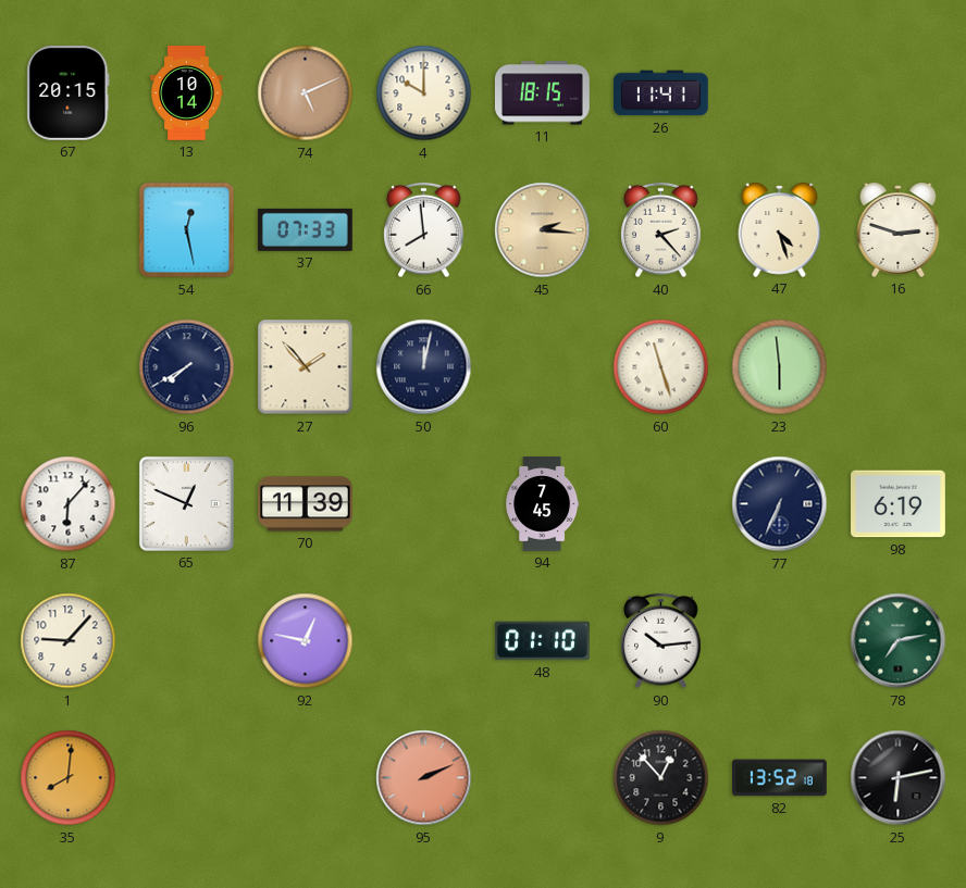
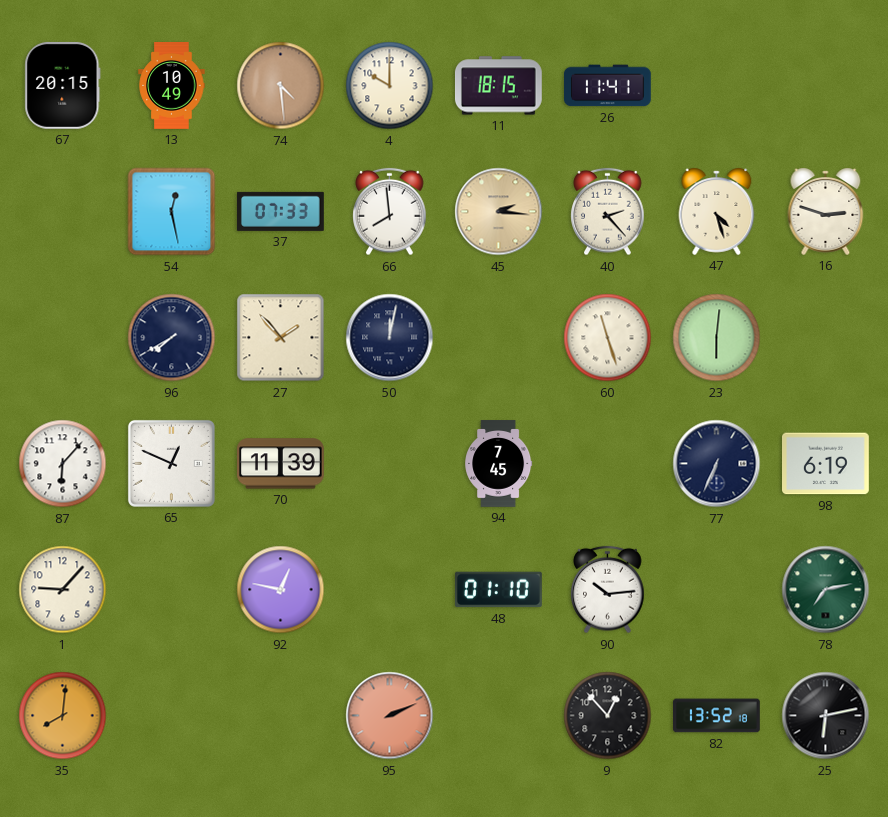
13: 10:14 -> 10:49 (172, 86)
74: 5:11 -> 4:29 (281, 86)
23: 5:59 -> 6:01 (717, 338)
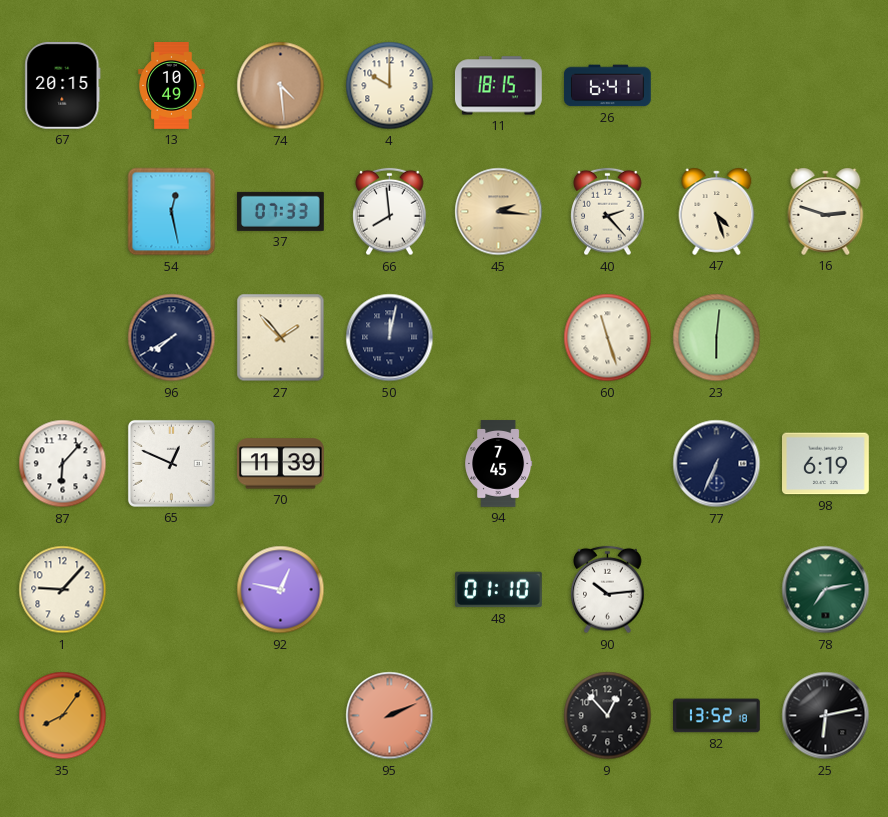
26: 11:41 -> 6:41 (607, 86)
35: 8:01 -> 8:06 (63, 716)
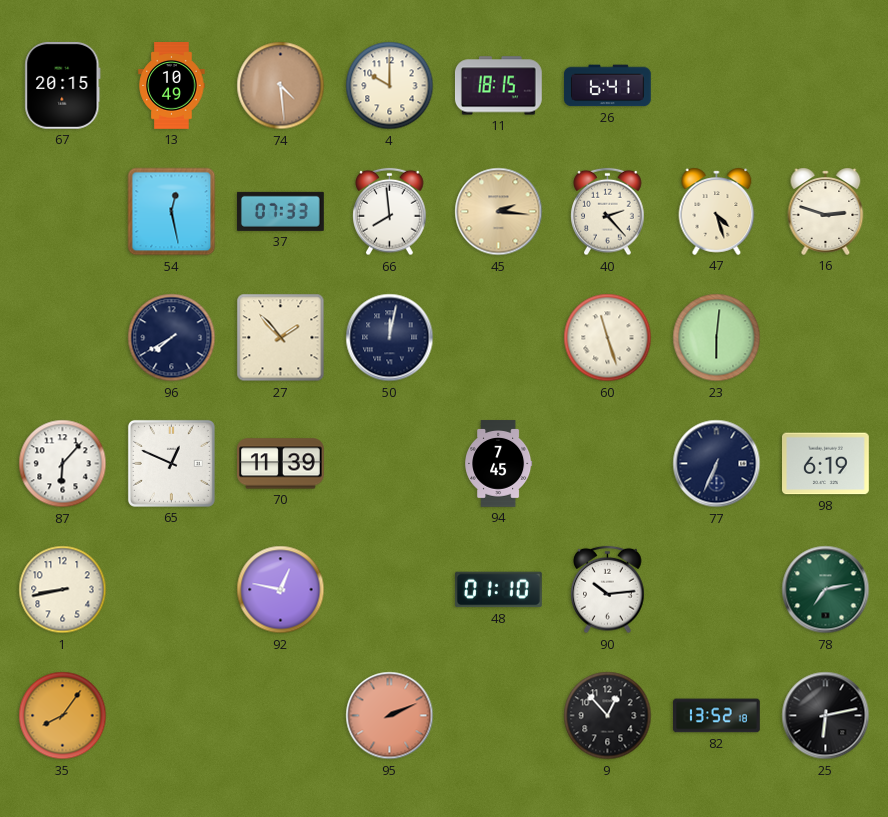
1: 9:07 -> 8:43 (63, 590)
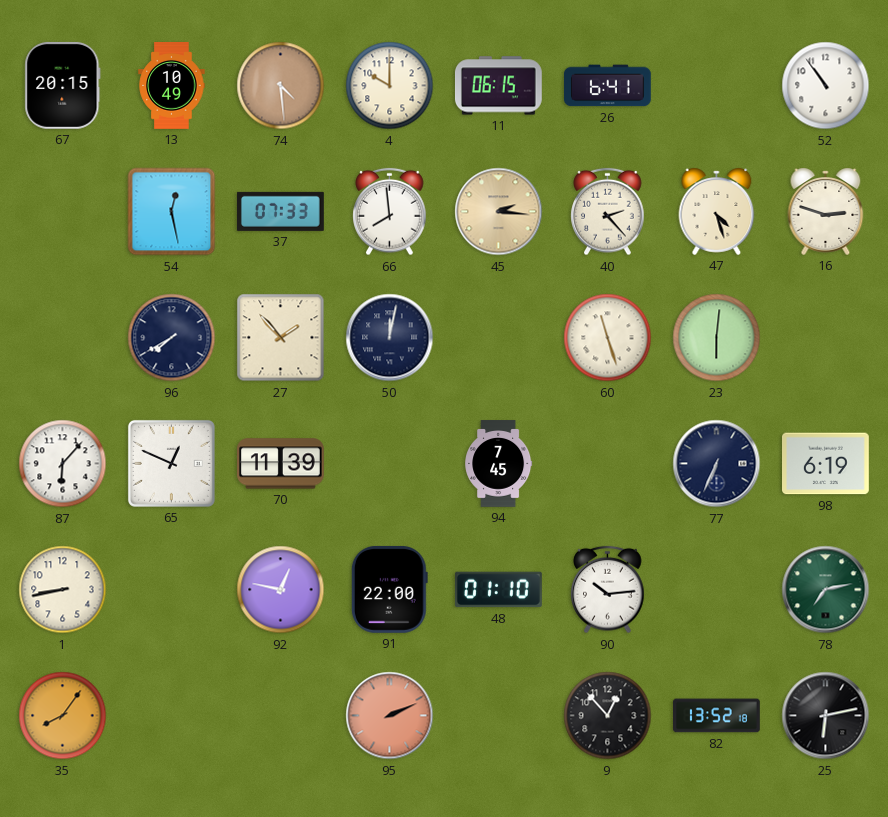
11: 18:15 -> 06:15 (498, 86)
52: none -> 10:54 (826, 86)
91: none -> 22:00 (389, 589)
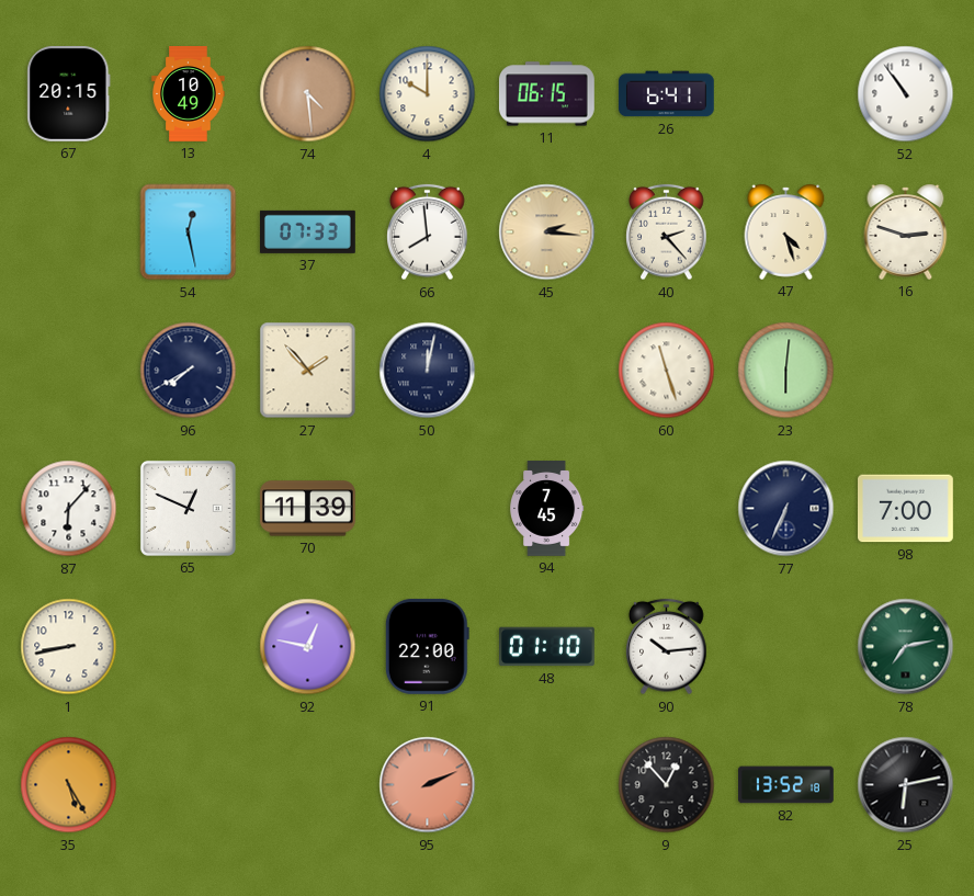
98: 6:19 -> 7:00 (906, 509)
35: 8:06 -> 5:25 (69, 785)
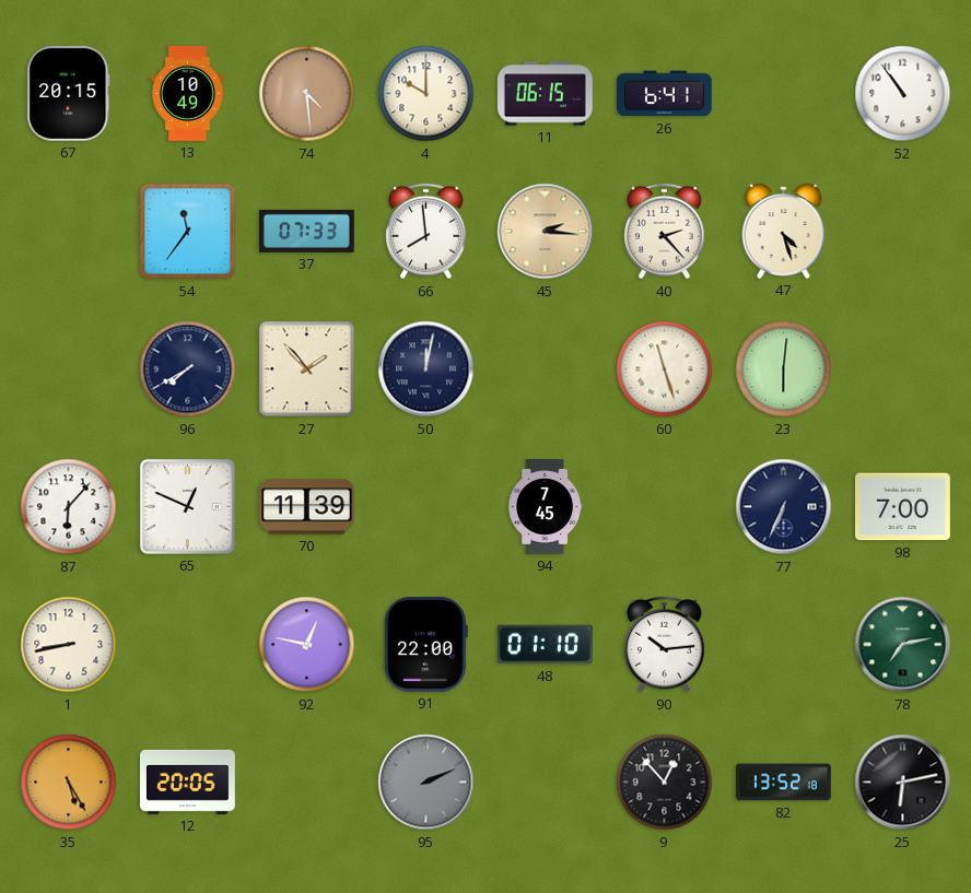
54: 12:28 -> 11:36 (188, 232)
16: 2:48 -> none (906, 231)
12: none -> 20:05 (188, 782)
95 dial: salmon -> grey (426, 783)
